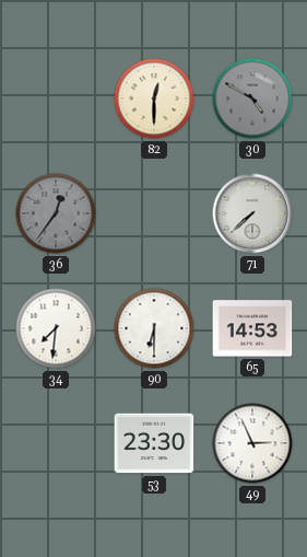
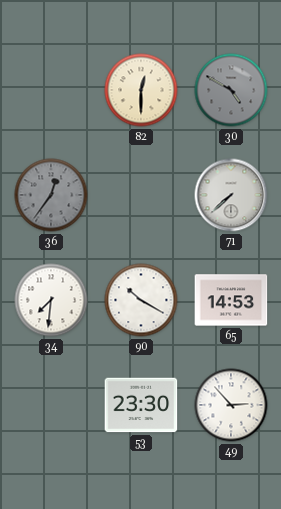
90: 6:30 -> 10:20 (141, 300)
49: 2:56 -> 2:53 (231, 405)
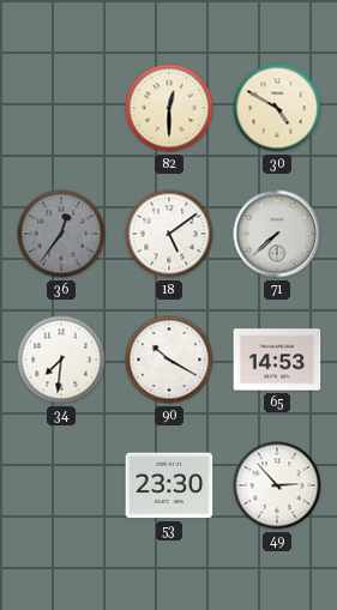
30 dial: grey -> cream (277, 108)
18: none -> 5:09 (169, 234)
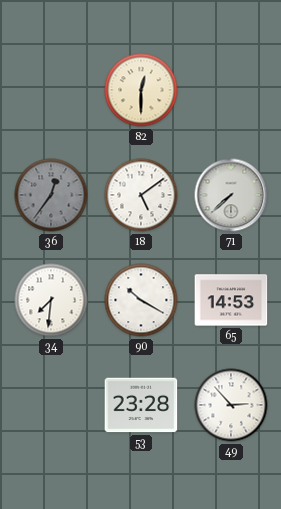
30: 4:50 -> none (277, 108)
53: 23:30 -> 23:28 (141, 405)
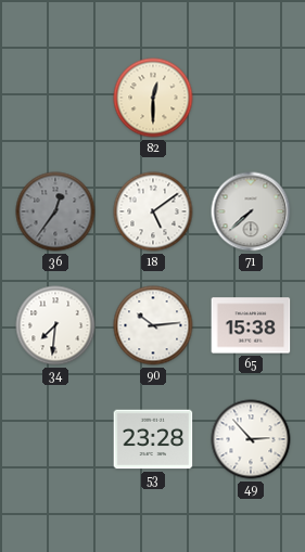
90: 10:20 -> 10:14 (153, 325)
65: 14:53 -> 15:38 (251, 325)
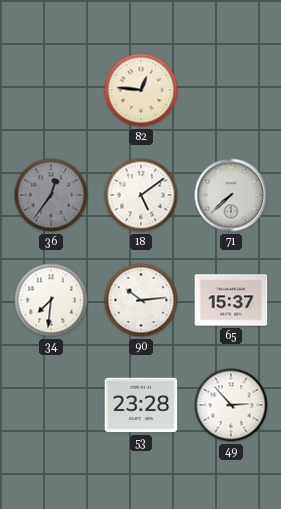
82: 12:30 -> 12:46 (141, 90)
65: 15:38 -> 15:37 (231, 300)
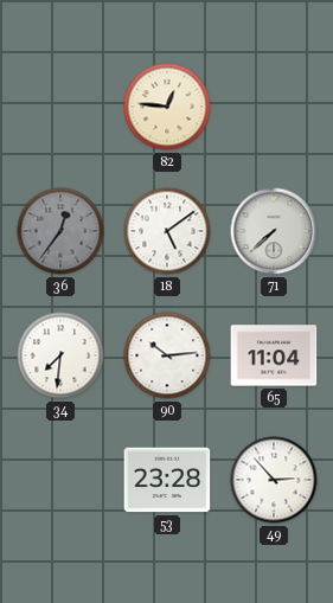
65: 15:37 -> 11:04 (274, 355)
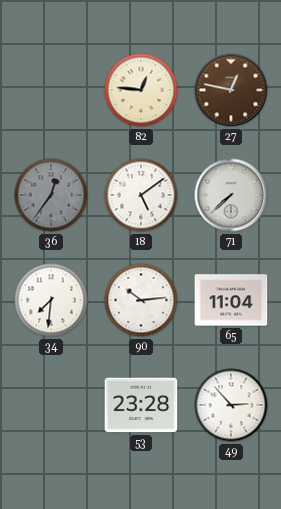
27: none -> 12:47 (231, 90)
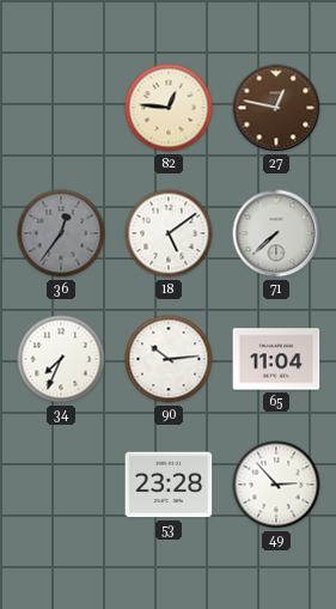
34: 7:31 -> 7:34 (61, 359)
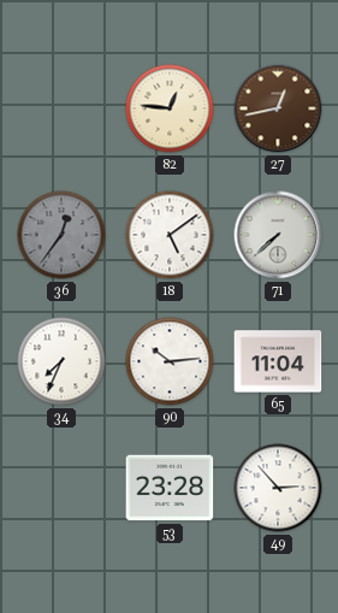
27: 12:47 -> 12:43 (278, 108)
